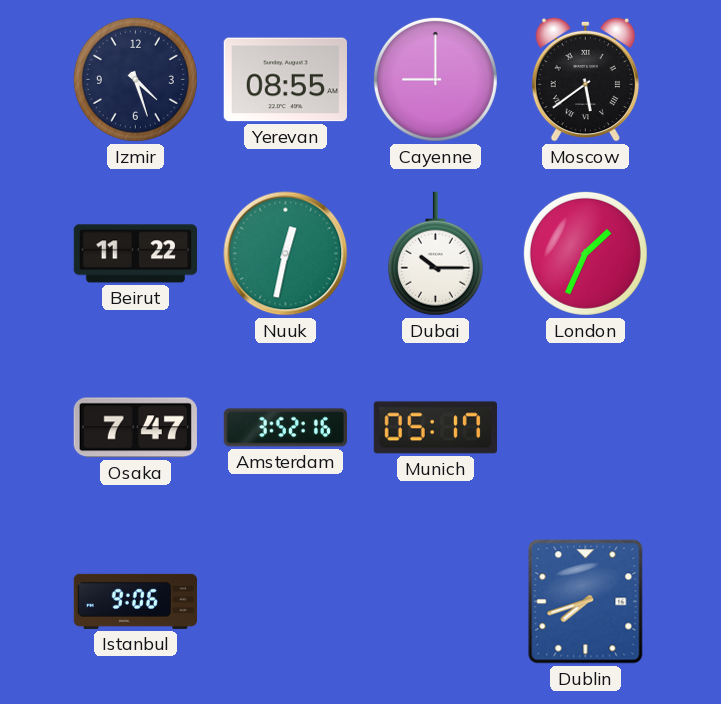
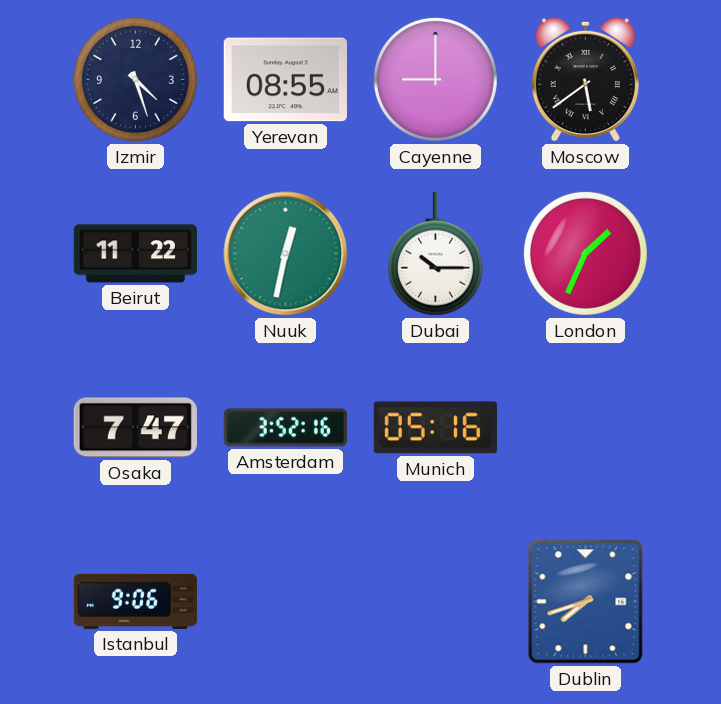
Munich: 05:17 -> 05:16 (435, 428)
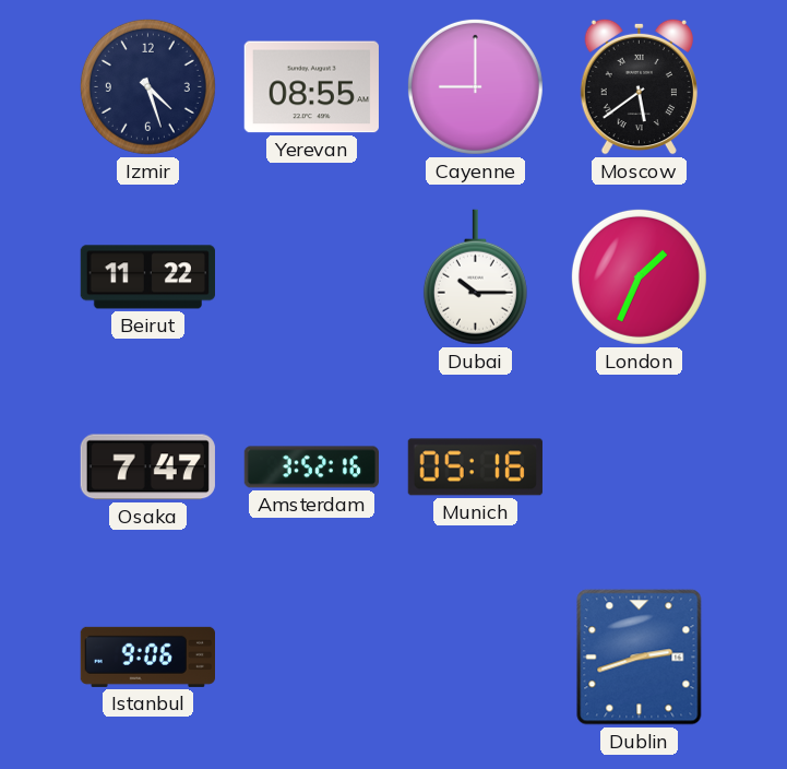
Nuuk: 12:32 -> none (286, 254)
Dublin: 7:42 -> 2:42 (640, 658)
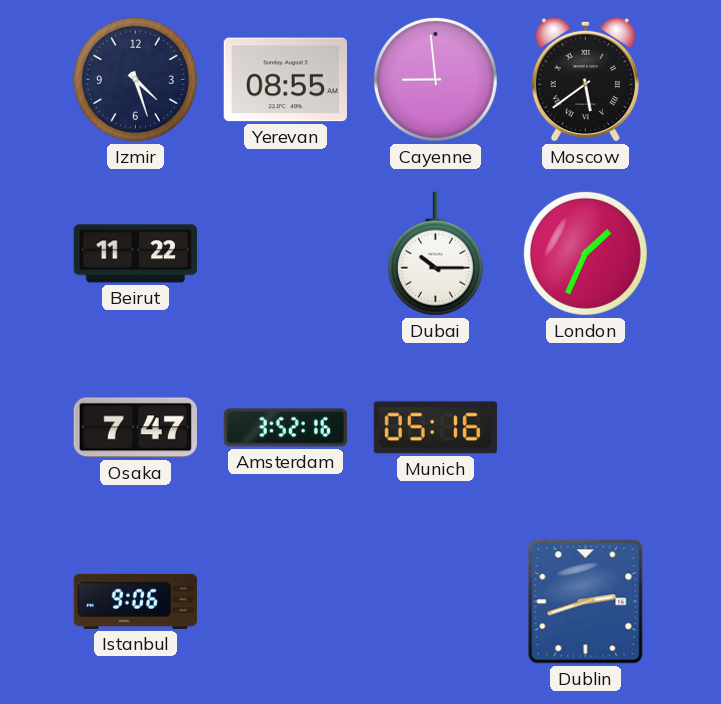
Cayenne: 9:00 -> 8:59 (435, 79)
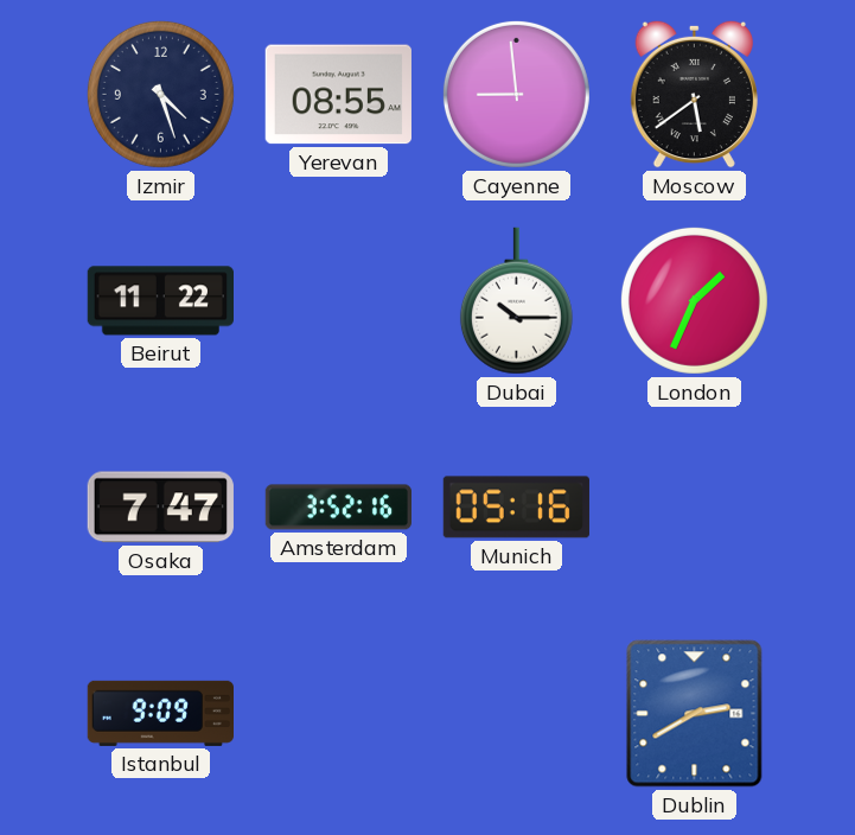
Istanbul: 9:06 -> 9:09 (160, 713)
Dublin: 2:42 -> 2:40 (695, 714)
